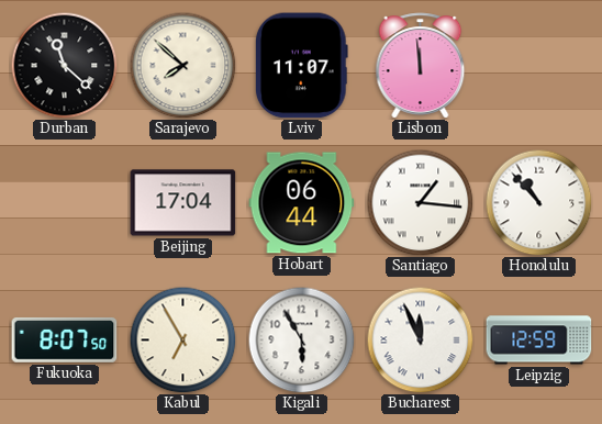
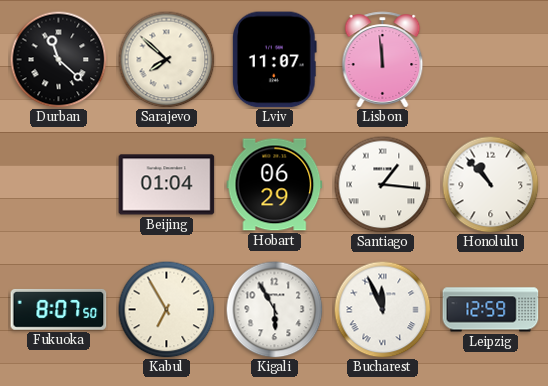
Beijing: 17:04 -> 01:04 (167, 185)
Hobart: 06:44 -> 06:29 (275, 185)
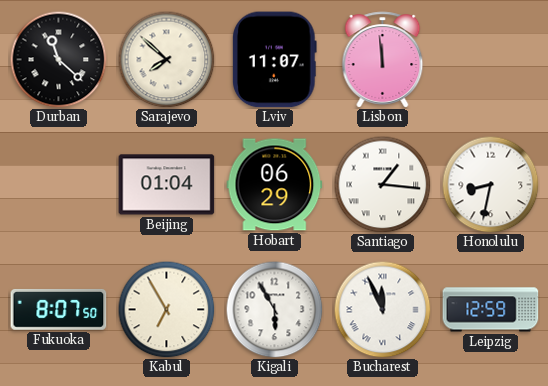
Honolulu: 10:53 -> 8:32 (490, 184)
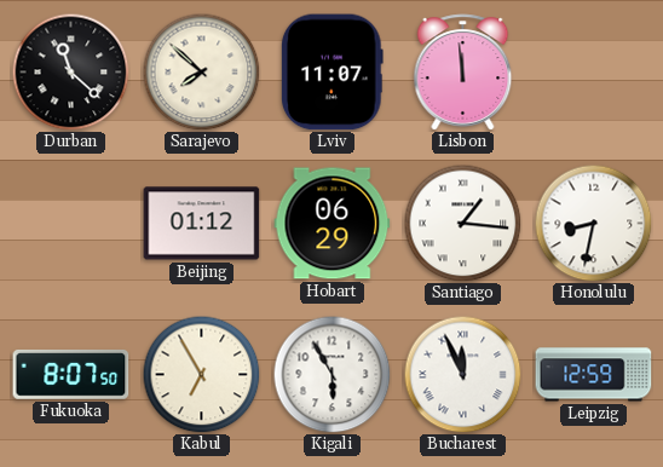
Beijing: 01:04 -> 01:12 (202, 224)
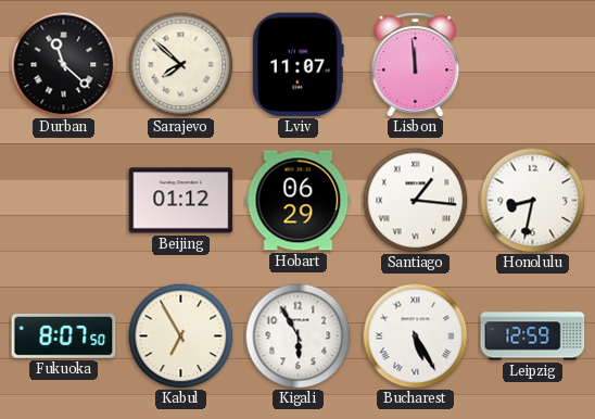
Bucharest: 11:56 -> 5:25 (415, 335)
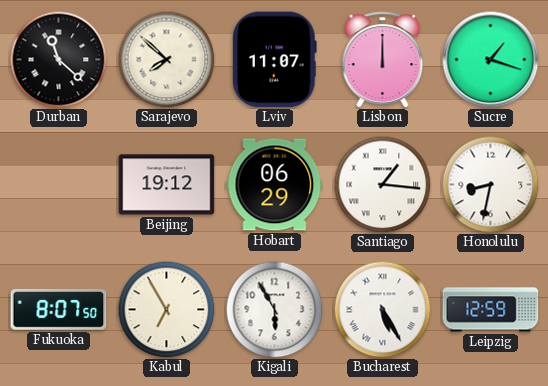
Lisbon: 11:59 -> 12:00 (383, 60)
Sucre: none -> 1:18 (491, 60)
Beijing: 01:12 -> 19:12 (167, 185)
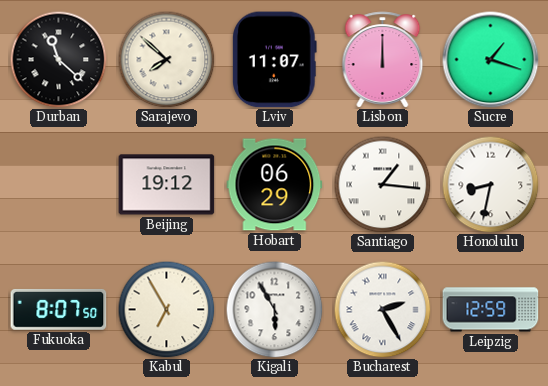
Bucharest: 5:25 -> 2:25 (382, 309)
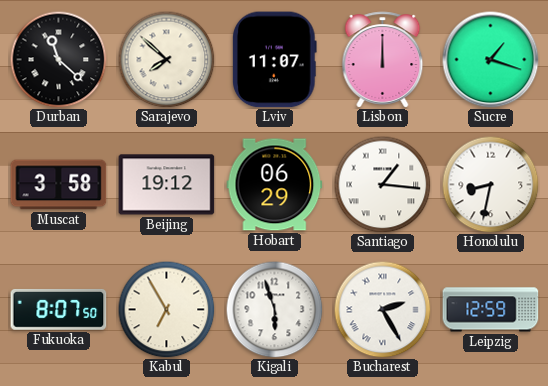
Muscat: none -> 3:58 (59, 185)
Kigali: 5:55 -> 5:57 (274, 309)
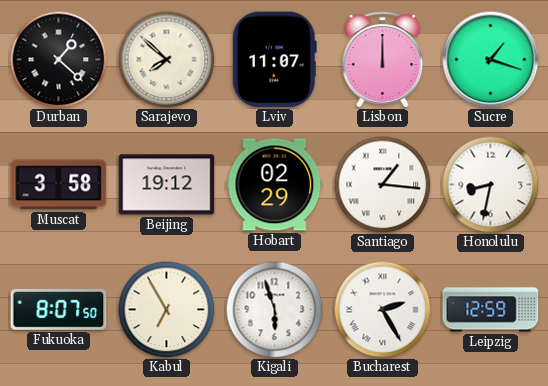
Durban: 11:22 -> 1:22 (58, 59)
Hobart: 06:29 -> 02:29 (275, 185)
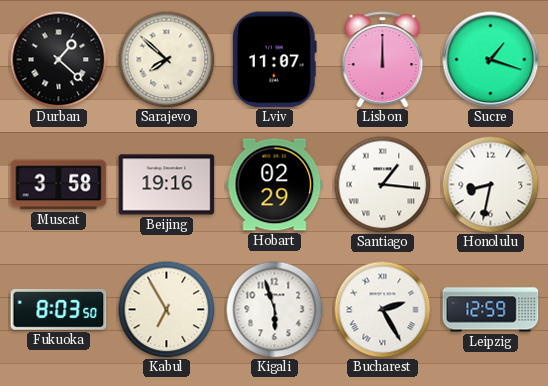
Beijing: 19:12 -> 19:16 (167, 185)
Fukuoka: 8:07 -> 8:03 (59, 309)
